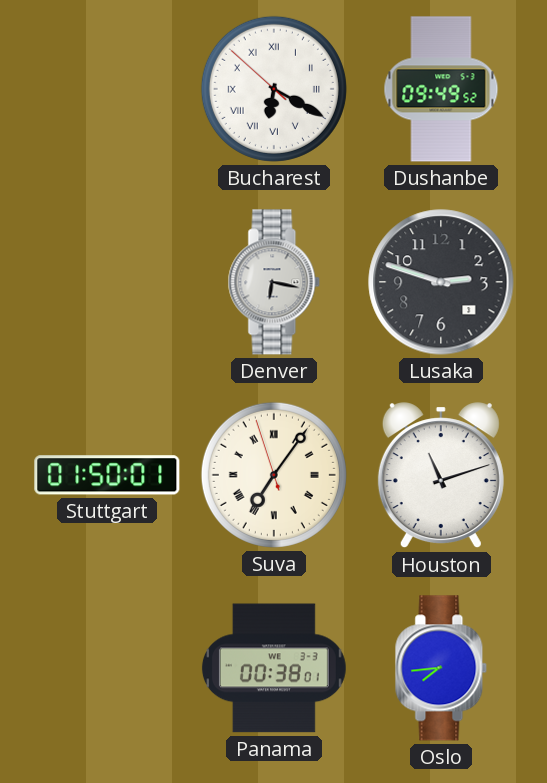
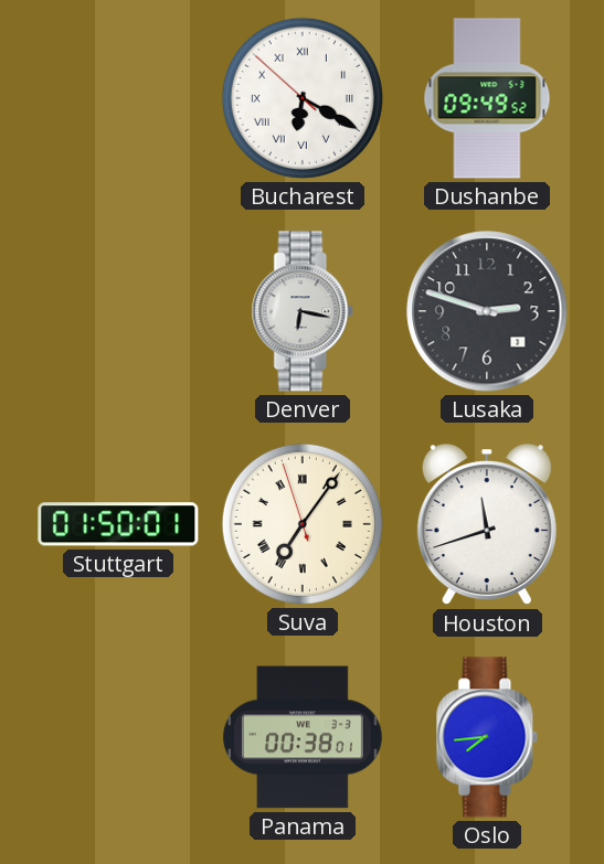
Houston: 11:12 -> 11:42 (487, 525)
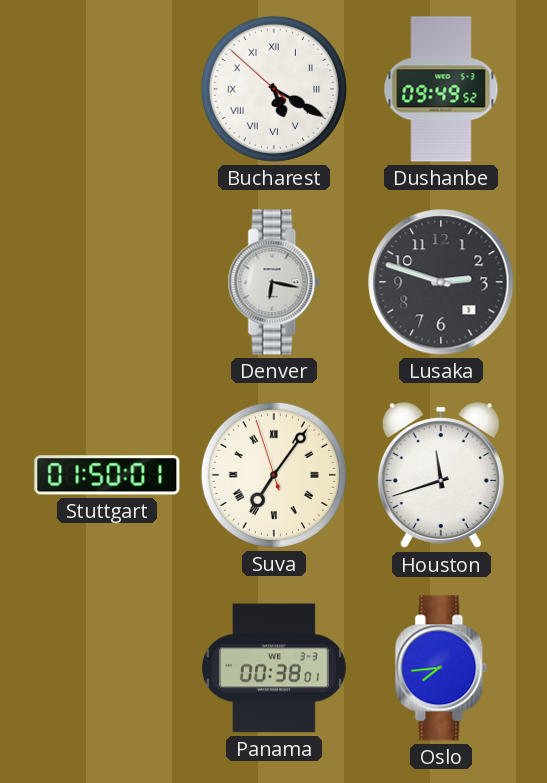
Bucharest: 6:19 -> 5:19 (274, 89)
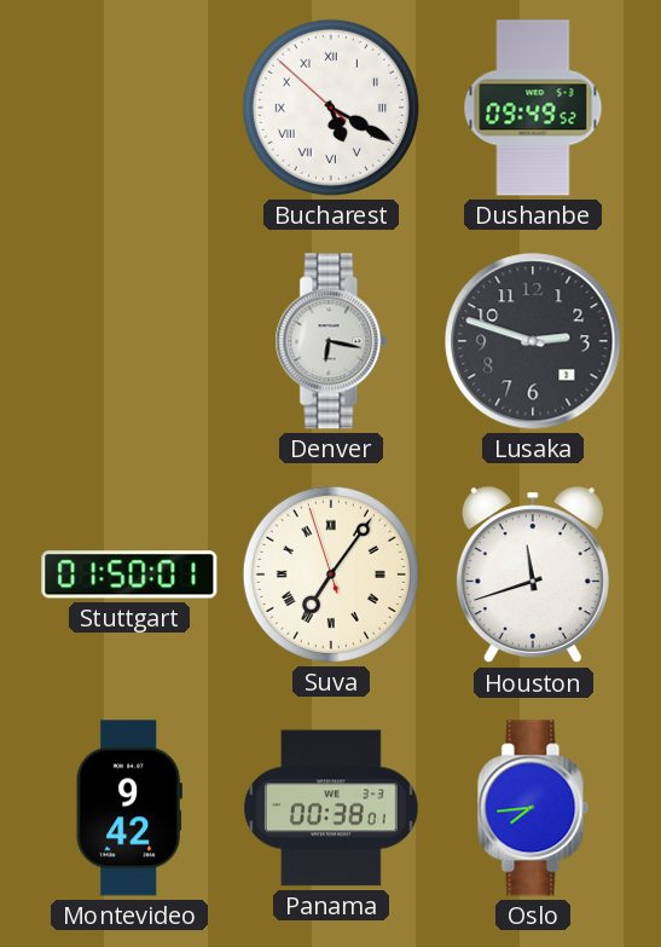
Montevideo: none -> 9:42 (129, 808)
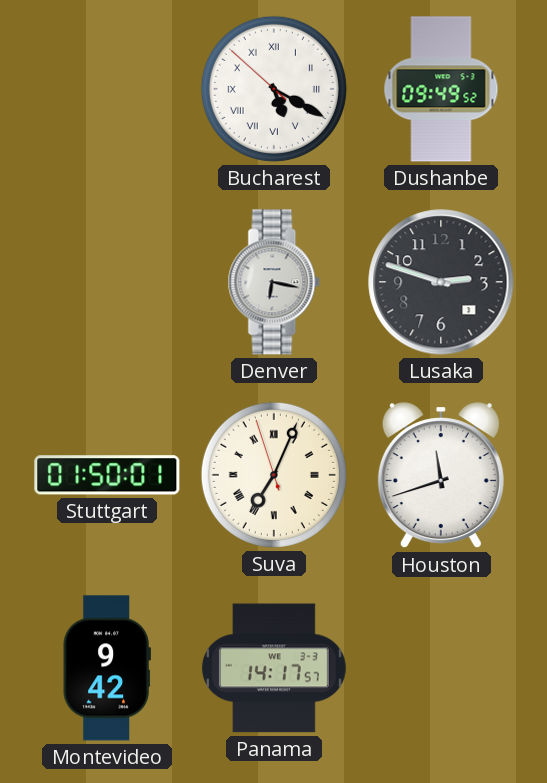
Suva: 7:05 -> 7:03 (274, 475)
Panama: 00:38 -> 14:17 (274, 668)
Oslo: 7:44 -> none (533, 808)
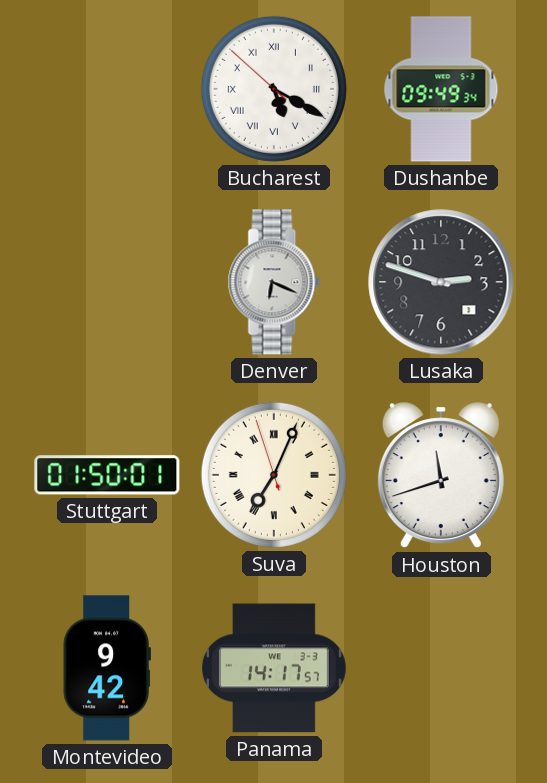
Dushanbe: 09:49:52 -> 09:49:34 (441, 89)
Denver: 6:17 -> 6:19 (274, 282)
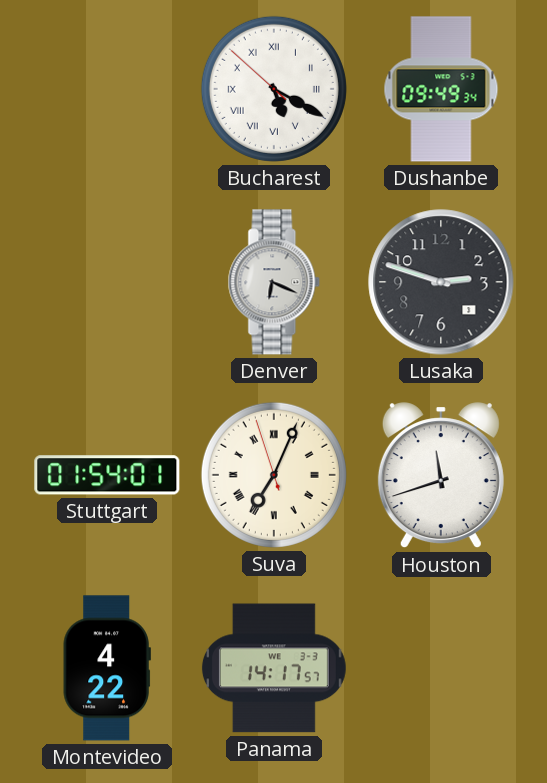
Stuttgart: 01:50 -> 01:54 (107, 475)
Montevideo: 9:42 -> 4:22 (107, 668)
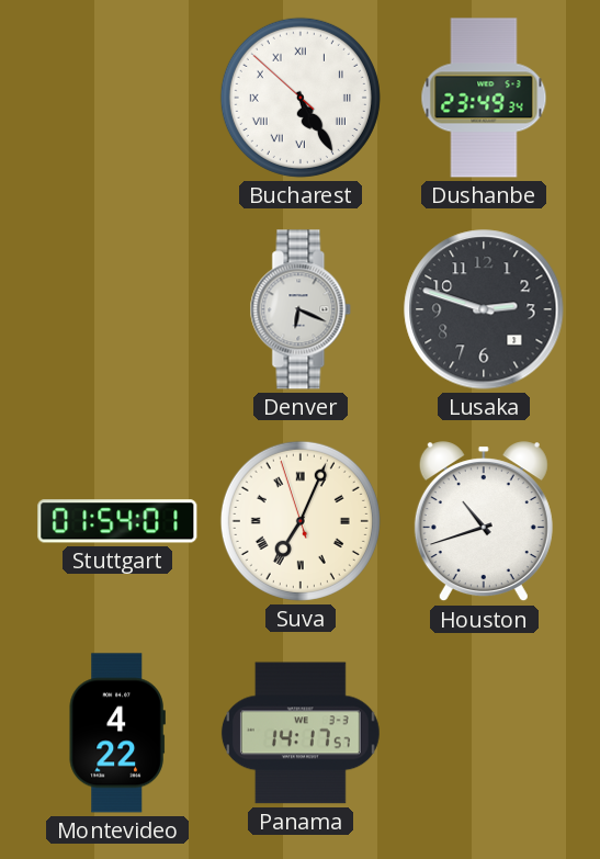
Bucharest: 5:19 -> 5:24 (301, 98)
Dushanbe: 09:49 -> 23:49 (484, 98)
Houston: 11:42 -> 10:42 (484, 522)
